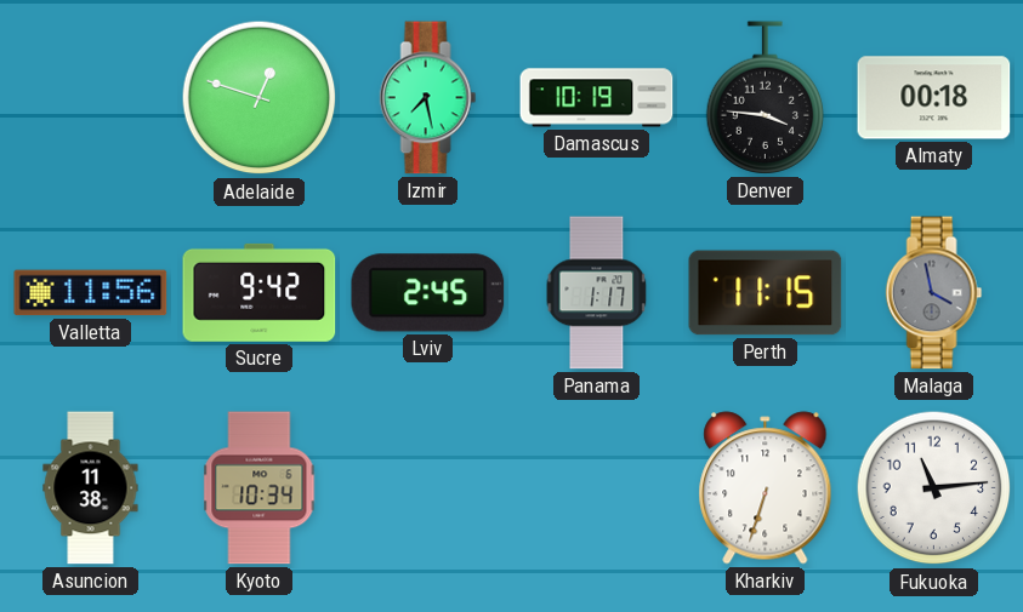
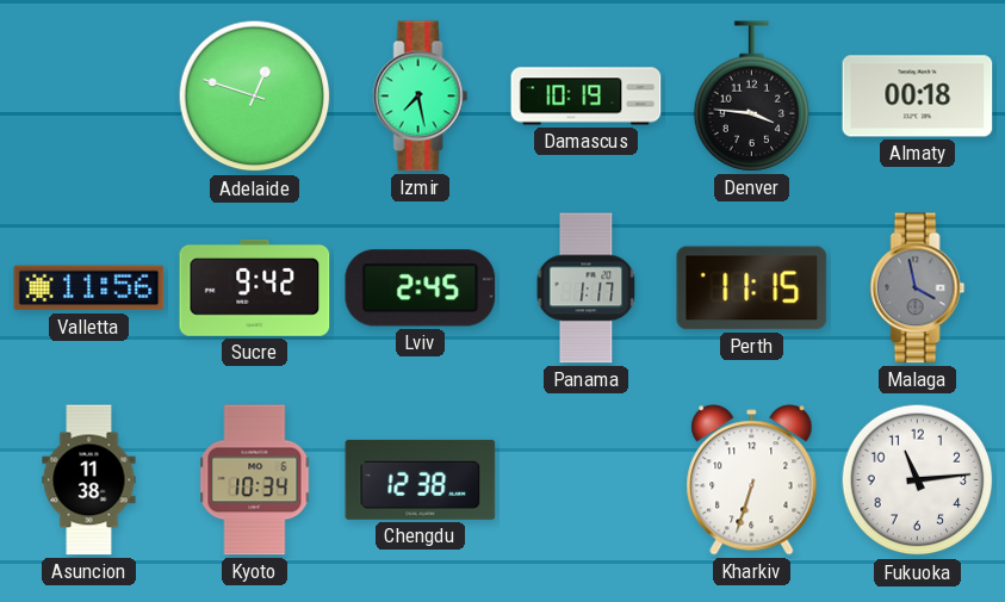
Chengdu: none -> 12:38 (421, 479)
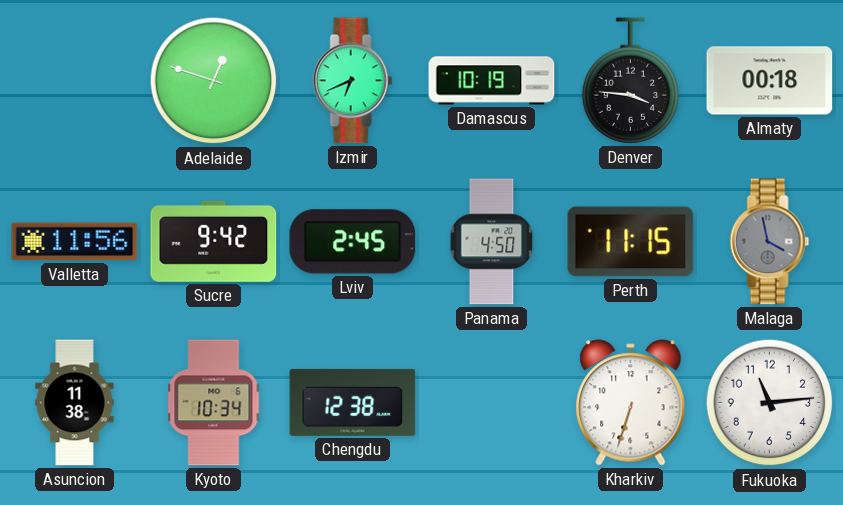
Izmir: 7:28 -> 6:41 (353, 81)
Panama: 1:17 -> 4:50 (492, 242)
